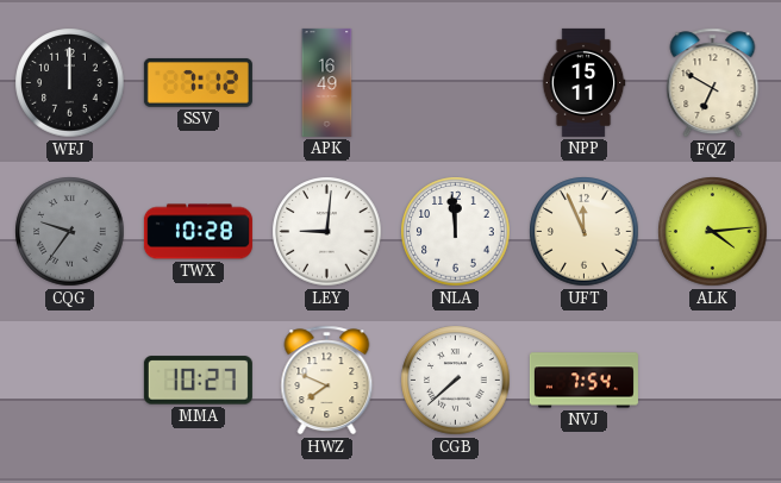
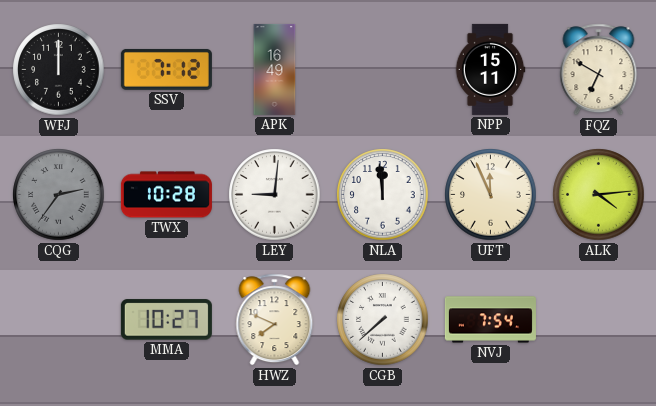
CQG: 9:36 -> 2:36 (59, 195)
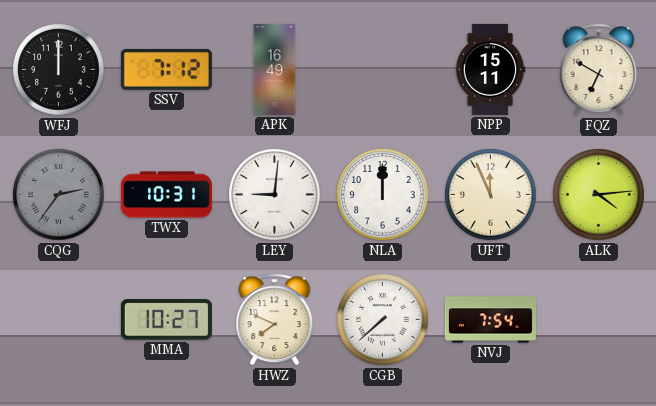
TWX: 10:28 -> 10:31 (166, 195)
NLA: 11:59 -> 12:00 (383, 195)
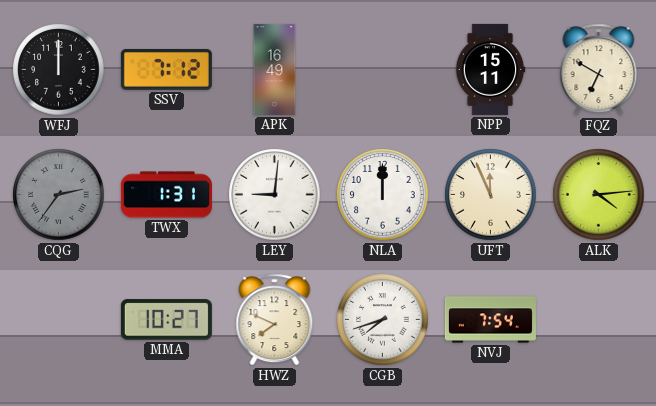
TWX: 10:31 -> 1:31 (166, 195)
CGB: 7:38 -> 7:42 (383, 320)
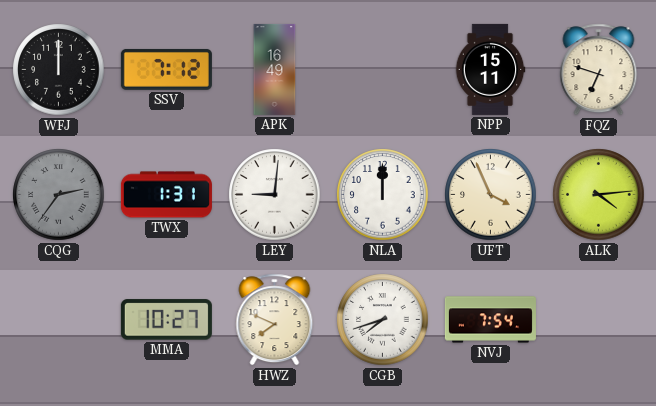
FQZ: 6:50 -> 6:48 (599, 70)
UFT: 11:56 -> 3:56 (491, 195)
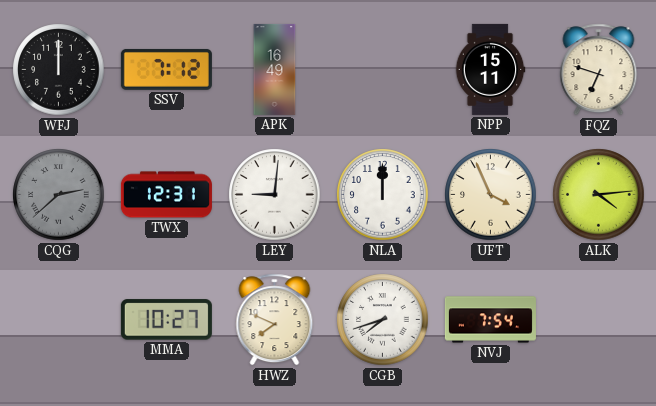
CQG: 2:36 -> 2:38 (59, 195)
TWX: 1:31 -> 12:31 (166, 195)
